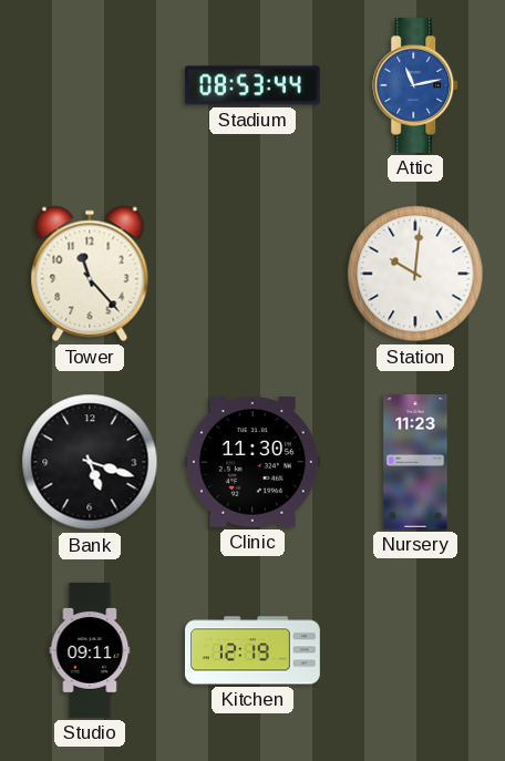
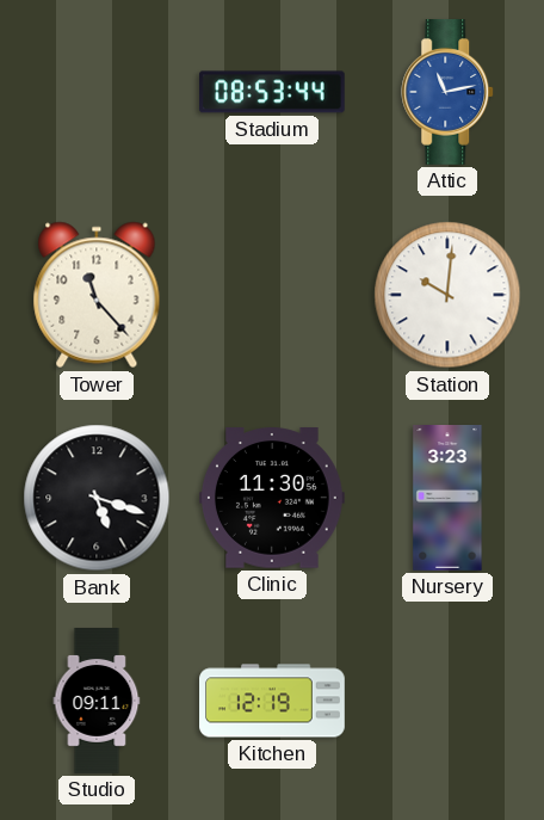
Nursery: 11:23 -> 3:23 (447, 499)
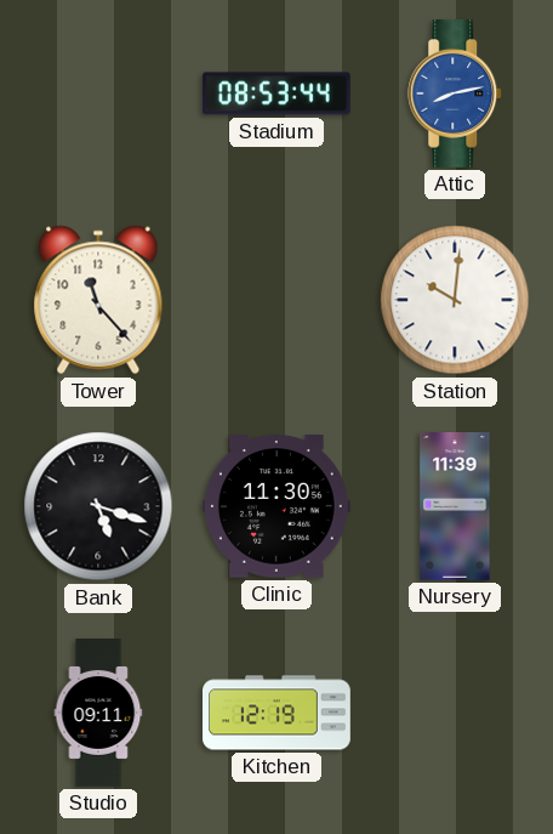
Attic: 11:13 -> 8:13 (456, 95)
Nursery: 3:23 -> 11:39 (455, 507)
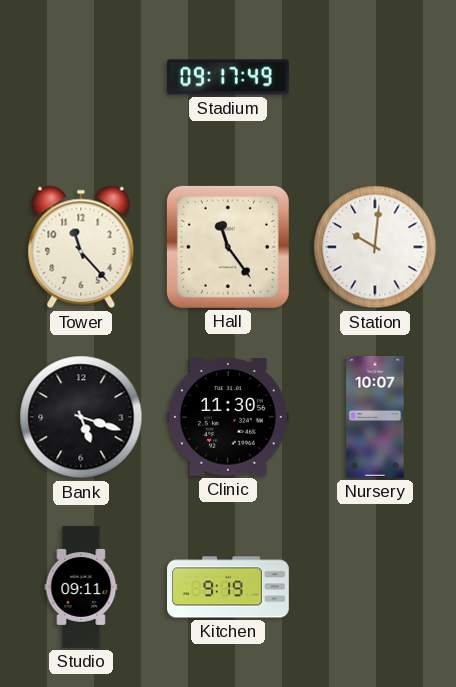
Stadium: 08:53 -> 09:17 (228, 77)
Attic: 8:13 -> none (456, 95)
Hall: none -> 11:24 (228, 247)
Nursery: 11:39 -> 10:07 (375, 418)
Kitchen: 12:19 -> 9:19 (229, 587)
